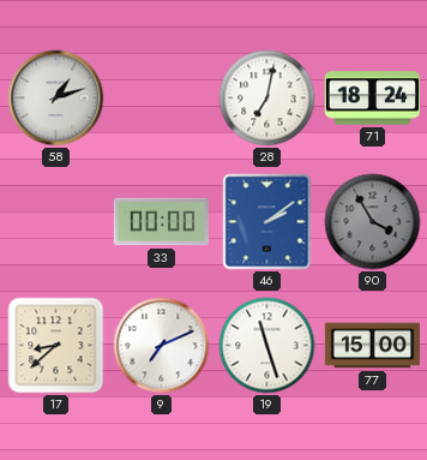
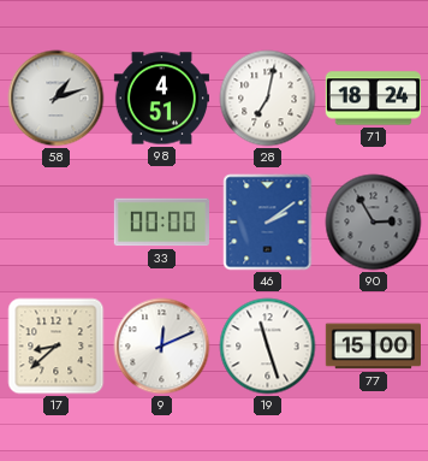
98: none -> 4:51 (161, 99)
90: 3:55 -> 2:55 (374, 223)
9: 7:11 -> 12:11 (162, 347)
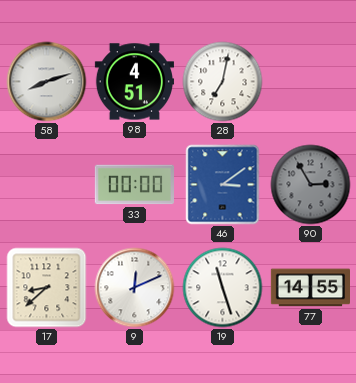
58: 1:12 -> 8:12 (47, 82)
71: 18:24 -> none (373, 99)
46: 2:09 -> 3:09 (223, 185)
77: 15:00 -> 14:55 (310, 288)
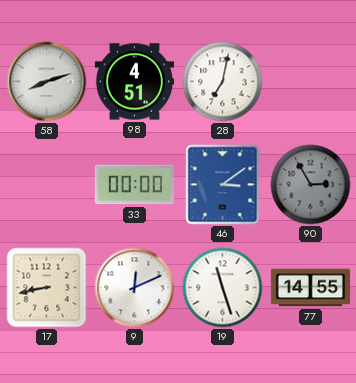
17: 8:38 -> 8:43 (47, 288)
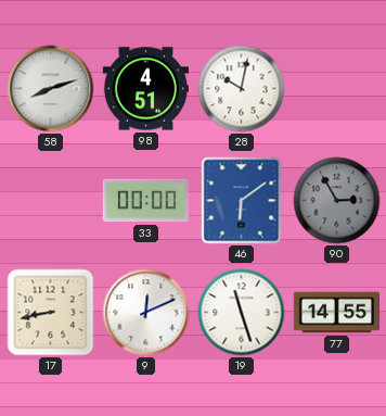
28: 7:02 -> 10:02 (242, 89)
46: 3:09 -> 6:09 (242, 201)
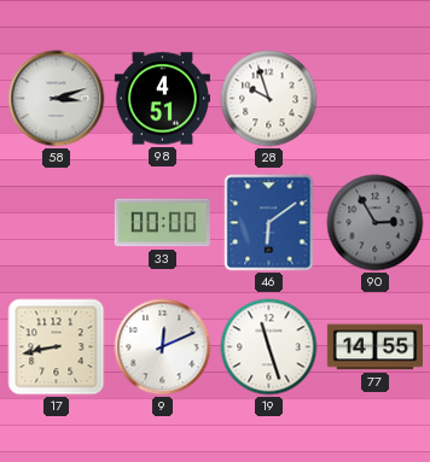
58: 8:12 -> 3:12 (57, 99)
28: 10:02 -> 9:57 (269, 99)
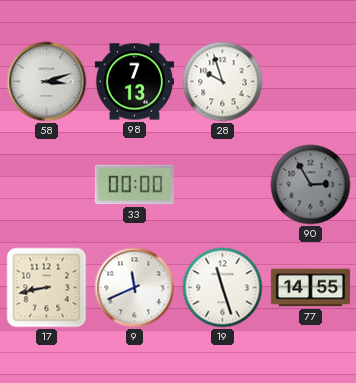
98: 4:51 -> 7:13 (134, 82)
46: 6:09 -> none (269, 223)
9: 12:11 -> 11:41 (135, 288)
